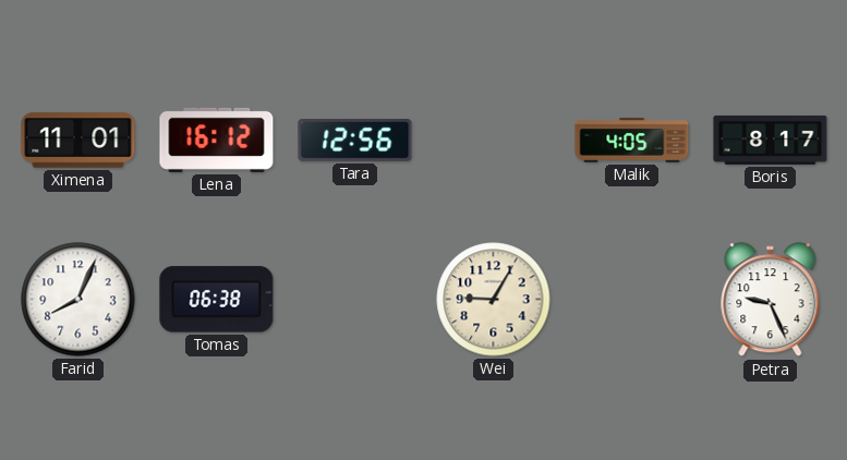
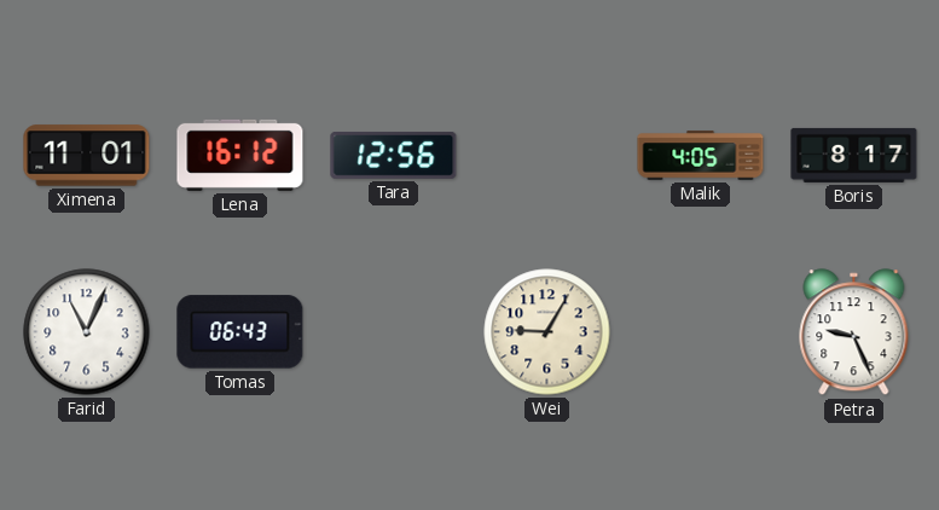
Farid: 8:04 -> 11:04 (87, 332)
Tomas: 06:38 -> 06:43 (240, 332)
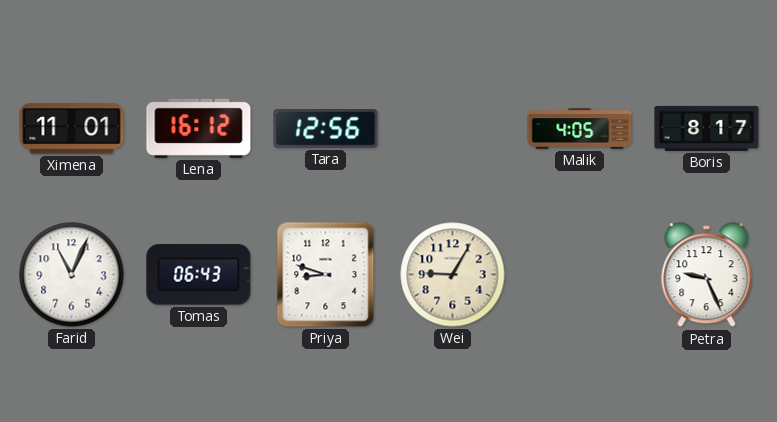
Priya: none -> 8:48 (326, 275)
